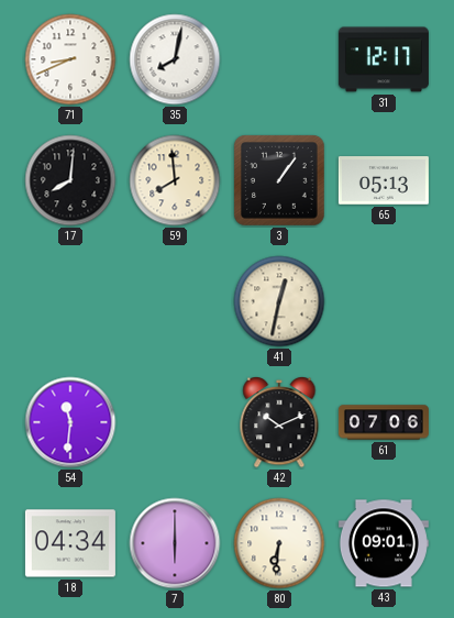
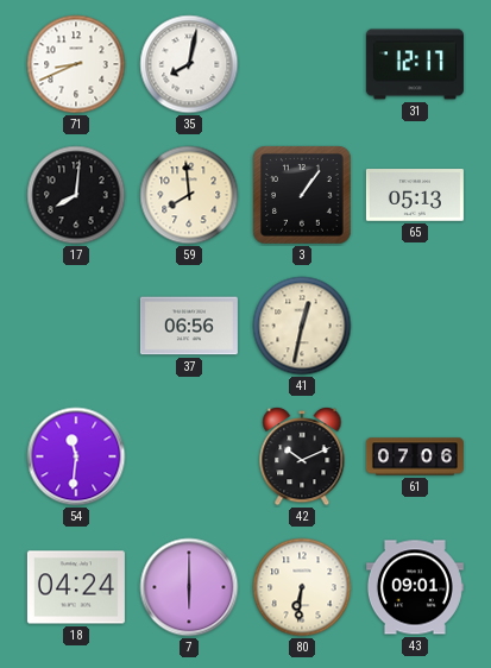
37: none -> 06:56 (189, 326)
18: 04:34 -> 04:24 (76, 587)
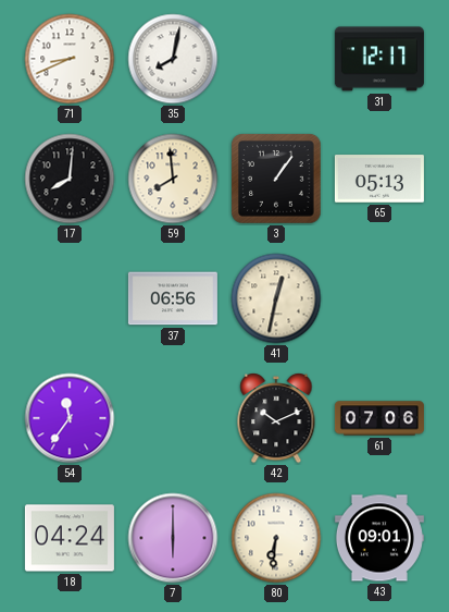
54: 11:31 -> 11:36 (70, 418)
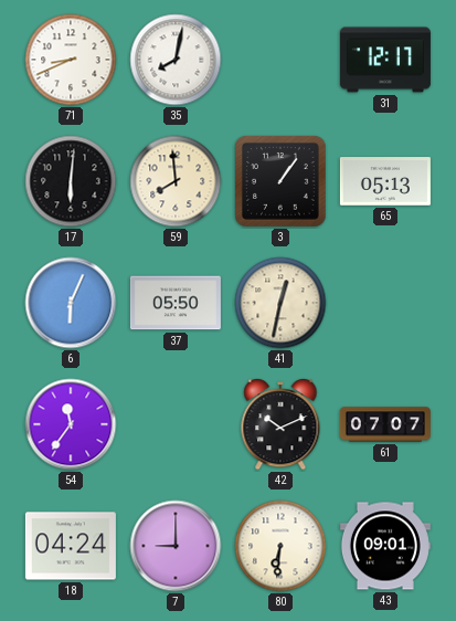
17: 8:01 -> 6:01 (71, 181)
6: none -> 6:04 (71, 303)
37: 06:56 -> 05:50 (176, 303)
61: 07:06 -> 07:07 (385, 424)
7: 6:00 -> 9:00 (176, 546)
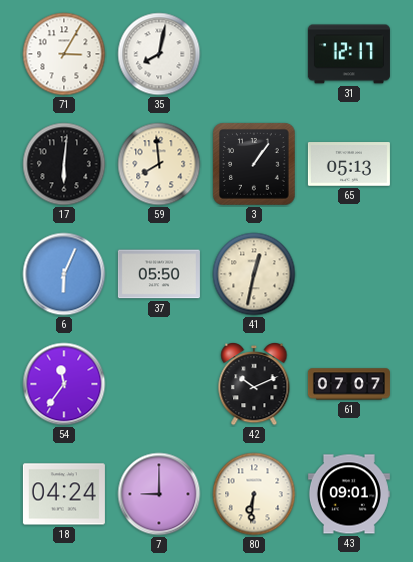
71: 8:41 -> 3:05 (64, 54)
